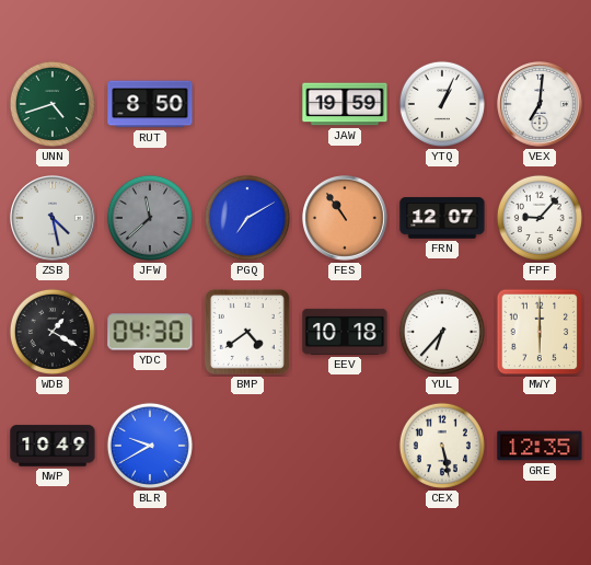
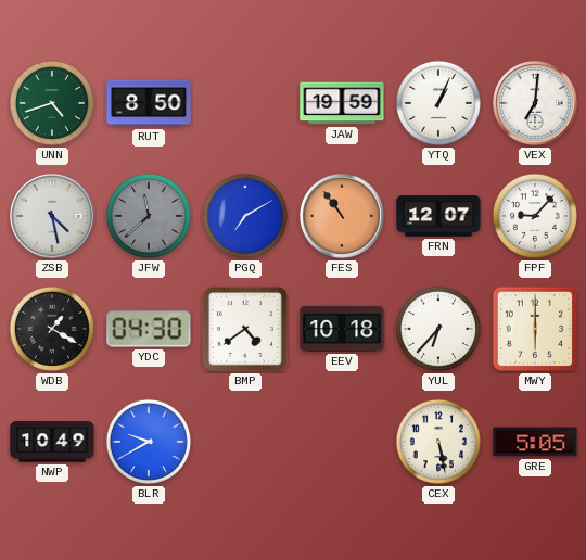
GRE: 12:35 -> 5:05 (535, 442)
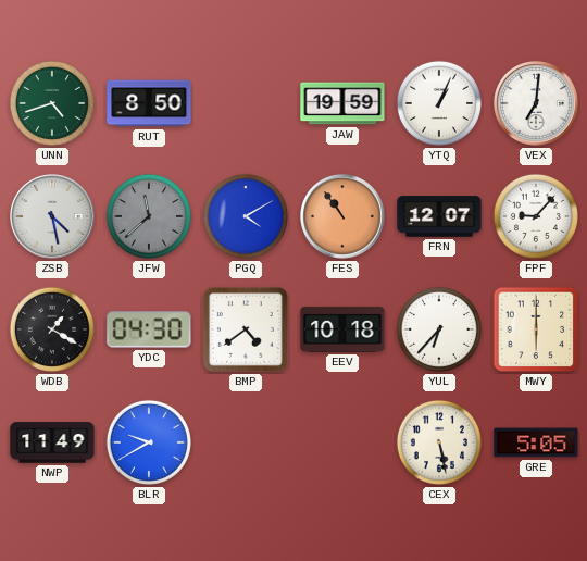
PGQ: 7:10 -> 4:10 (246, 216)
NWP: 10:49 -> 11:49 (52, 442)
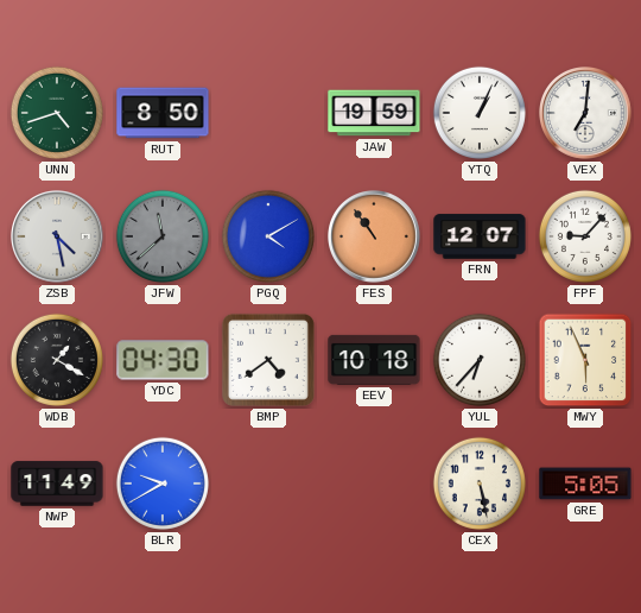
MWY: 6:00 -> 5:56 (585, 360)
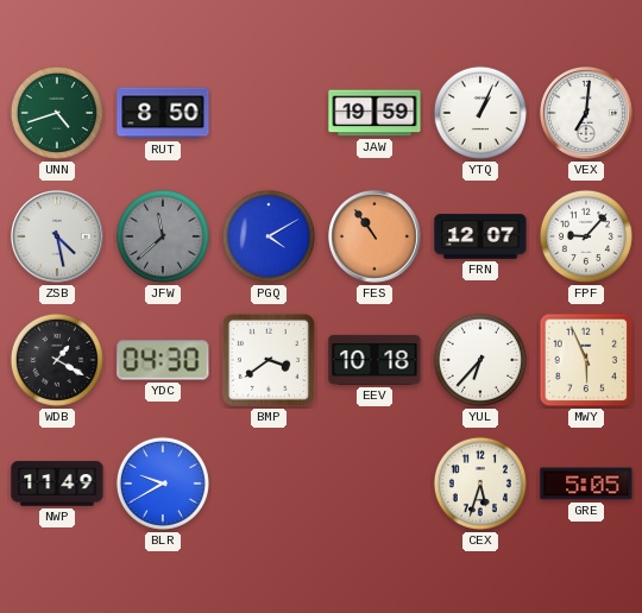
BMP: 4:39 -> 3:39 (269, 360)
CEX: 5:28 -> 5:33 (480, 484)
